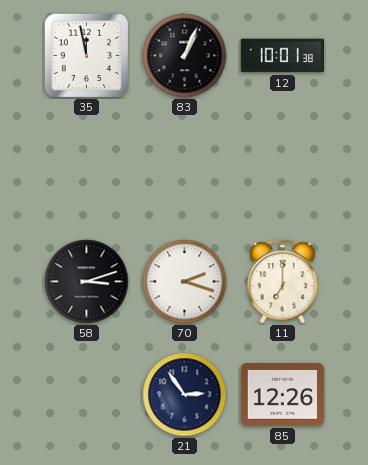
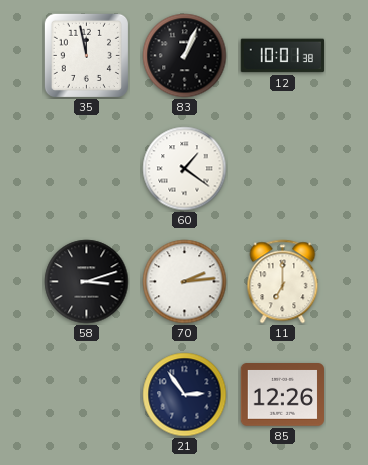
60: none -> 1:21 (185, 169)
70: 2:18 -> 2:14 (185, 282)
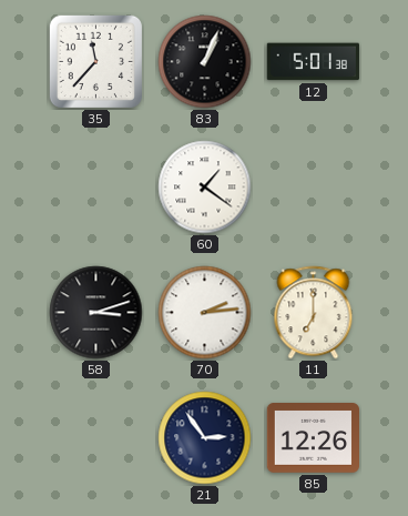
35: 11:58 -> 11:37 (95, 61)
12: 10:01 -> 5:01 (313, 62)
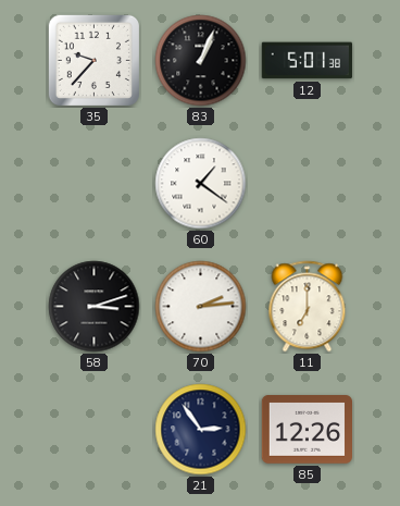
35: 11:37 -> 9:37 (93, 60)
